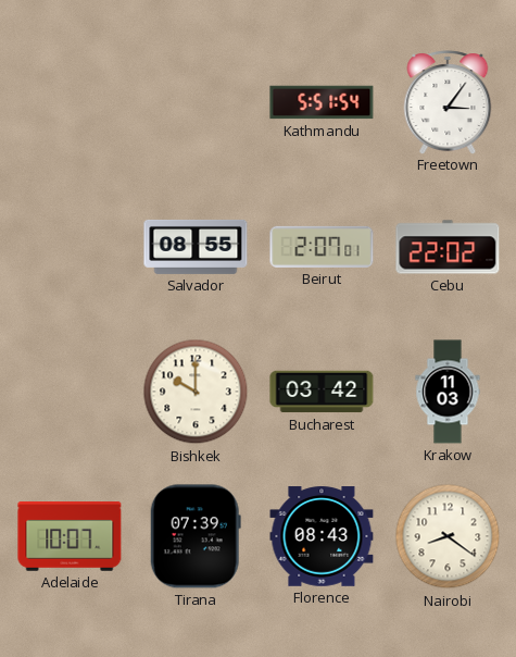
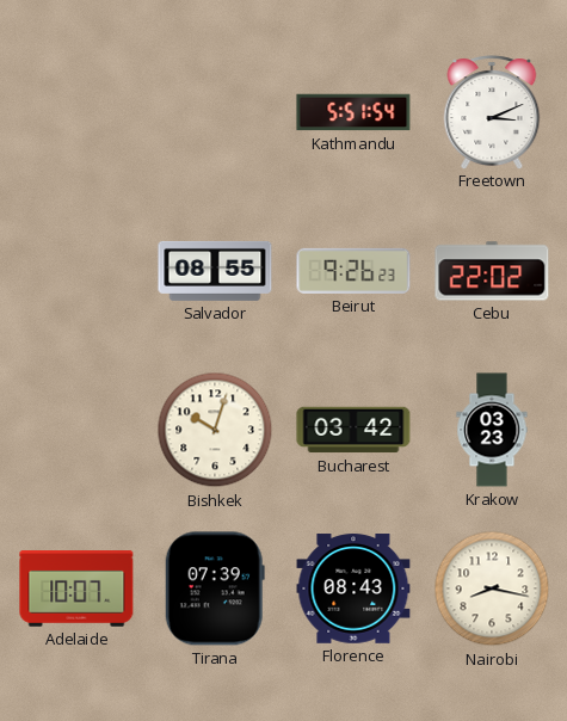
Freetown: 3:06 -> 3:11 (492, 112)
Beirut: 2:07 -> 9:26 (353, 271)
Bishkek: 10:00 -> 10:03 (215, 430)
Krakow: 11:03 -> 03:23 (492, 430)
Nairobi: 8:21 -> 8:17 (492, 588)
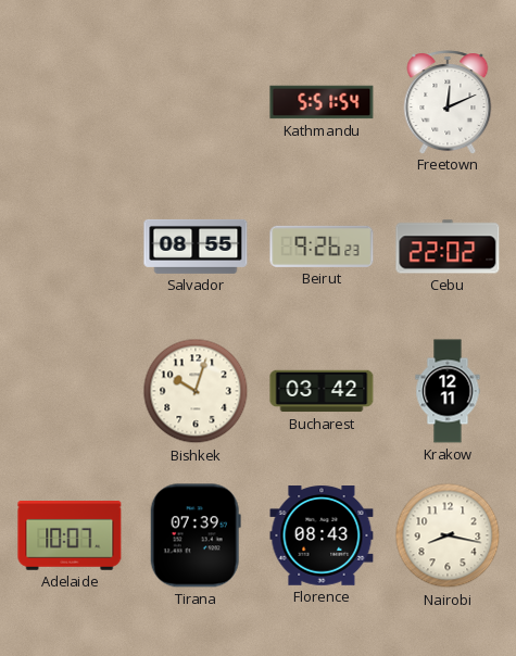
Freetown: 3:11 -> 12:11 (448, 102)
Krakow: 03:23 -> 12:11 (448, 391)
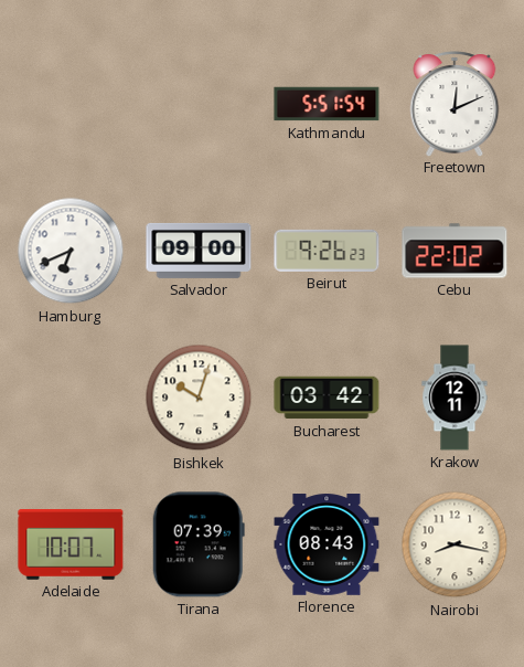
Hamburg: none -> 6:41 (71, 251)
Salvador: 08:55 -> 09:00 (199, 251)
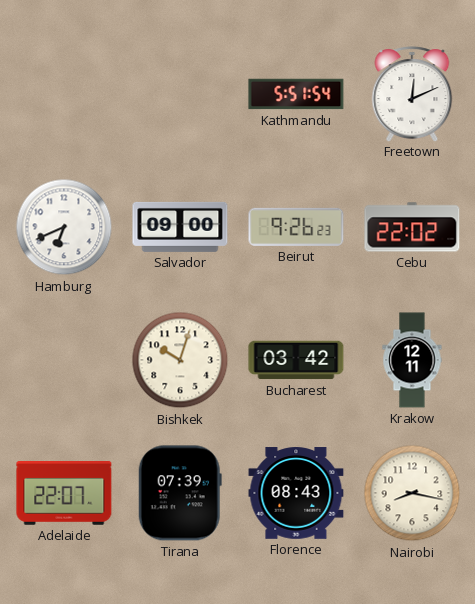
Adelaide: 10:07 -> 22:07 (64, 493)
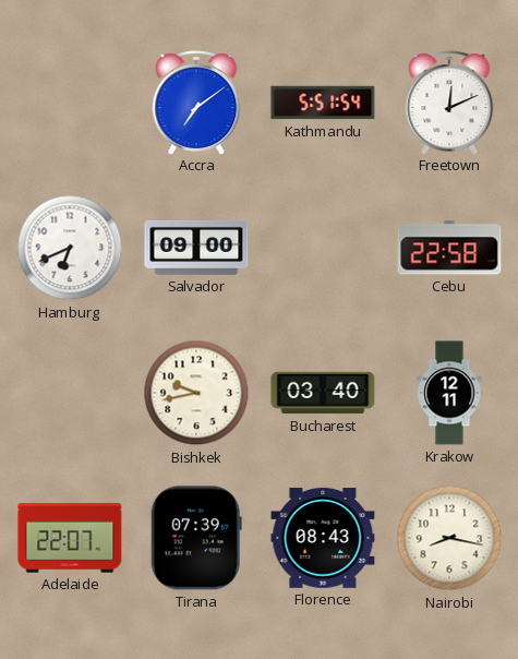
Accra: none -> 7:09 (196, 103)
Beirut: 9:26 -> none (296, 227)
Cebu: 22:02 -> 22:58 (449, 248)
Bishkek: 10:03 -> 9:43 (196, 393)
Bucharest: 03:42 -> 03:40 (323, 393)
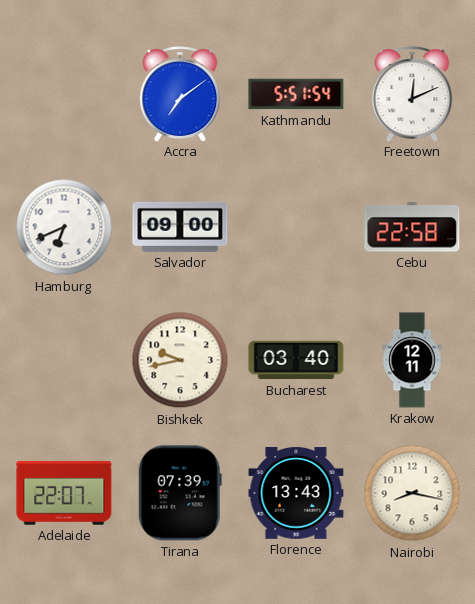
Florence: 08:43 -> 13:43 (296, 493)
